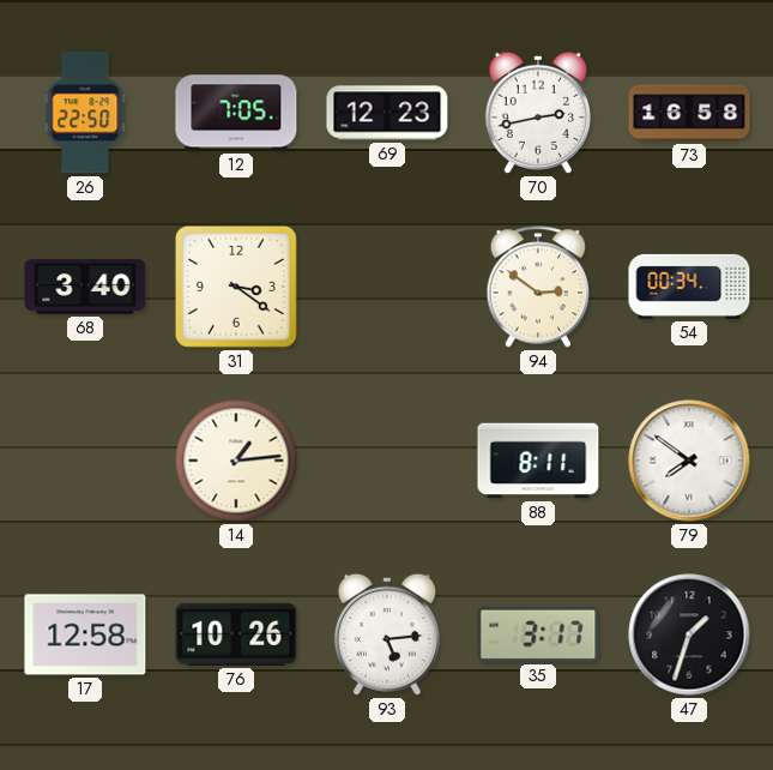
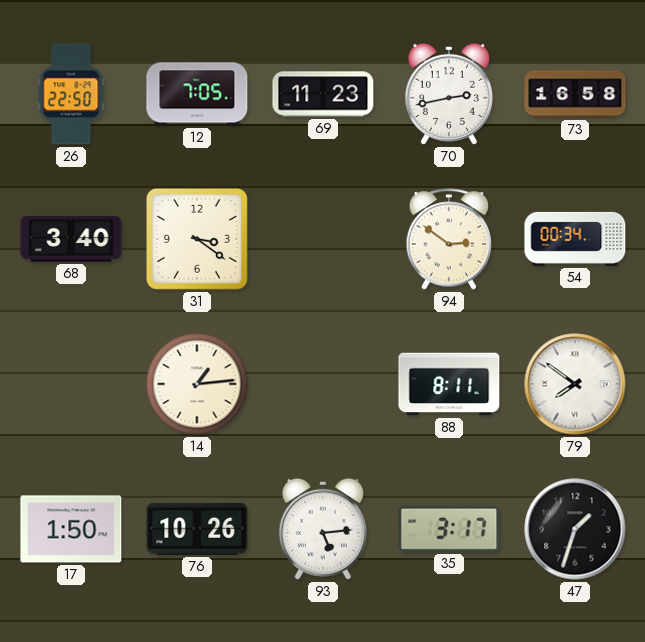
69: 12:23 -> 11:23 (323, 94)
17: 12:58 -> 1:50 (71, 529)
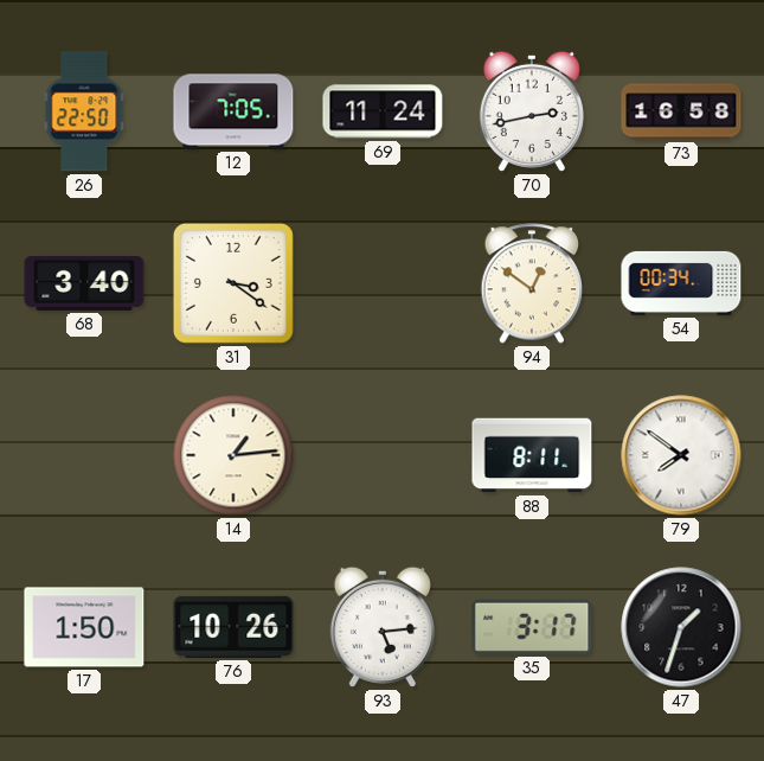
69: 11:23 -> 11:24 (383, 111)
94: 2:51 -> 12:51 (532, 283)
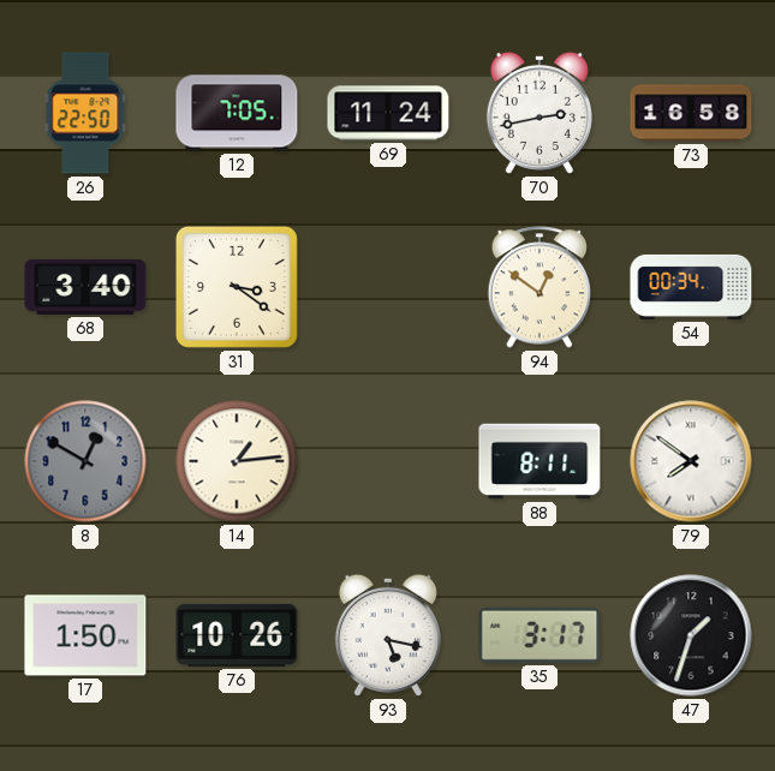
8: none -> 12:50 (85, 461)
93: 5:14 -> 5:17 (388, 635)
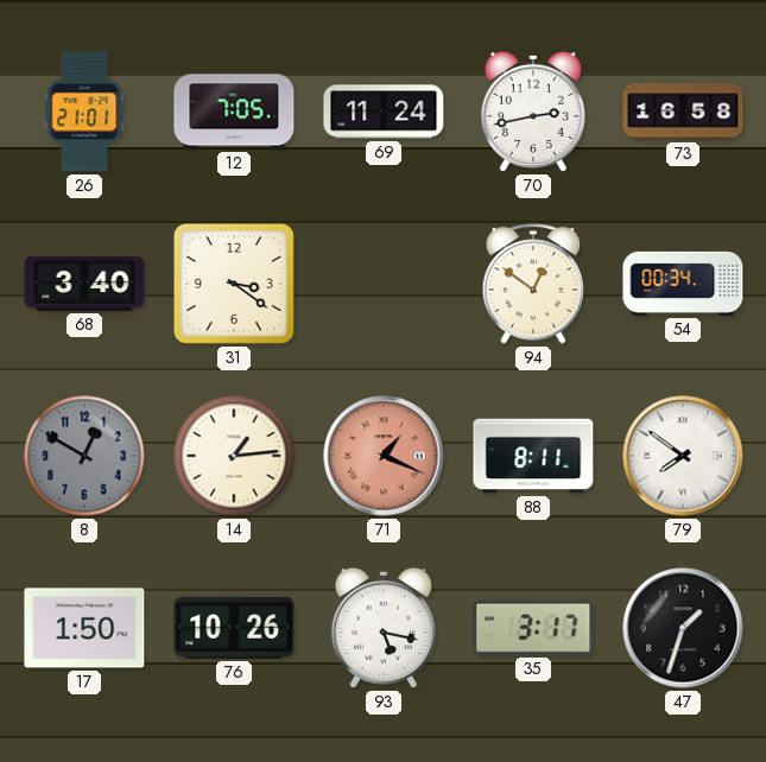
26: 22:50 -> 21:01 (84, 112)
71: none -> 1:19 (384, 456)
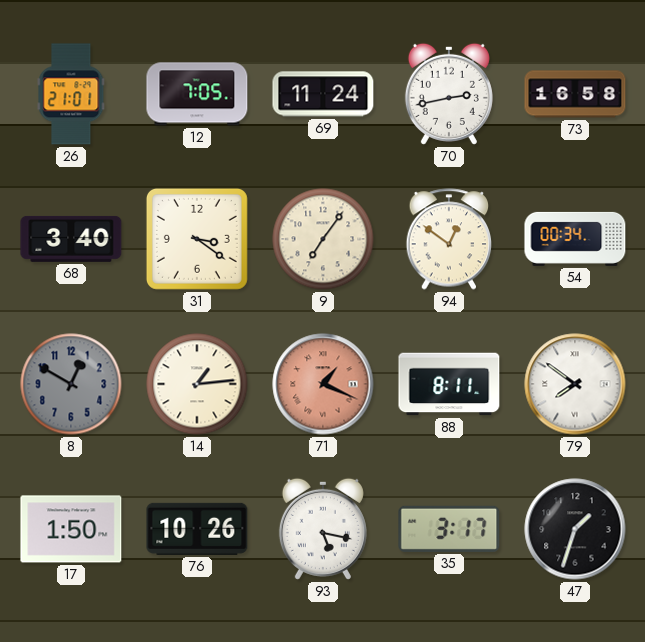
9: none -> 7:06 (323, 239)
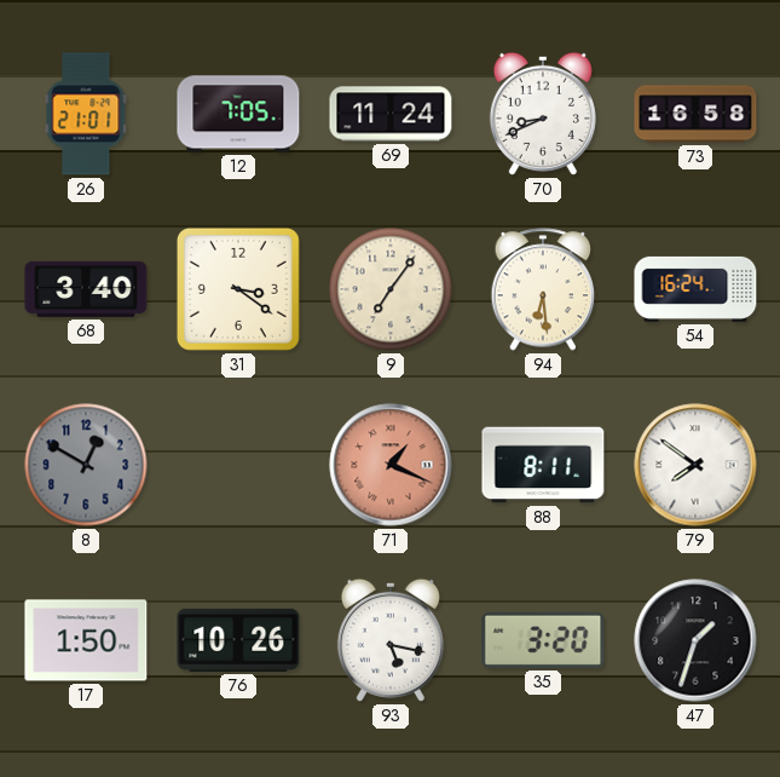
70: 2:43 -> 8:41 (543, 114)
94: 12:51 -> 6:29 (543, 289)
54: 00:34 -> 16:24 (695, 289)
14: 1:14 -> none (197, 384)
35: 3:17 -> 3:20 (543, 640)
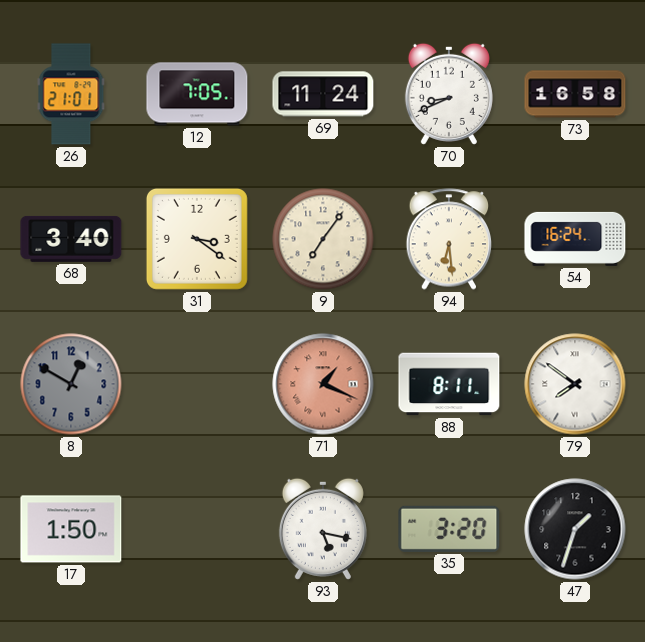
76: 10:26 -> none (238, 640)
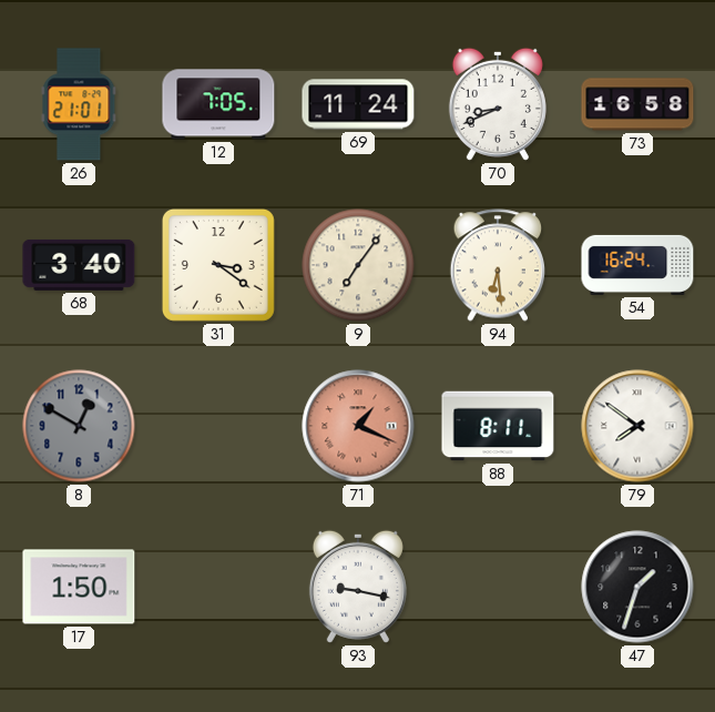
93: 5:17 -> 9:17 (358, 587)
35: 3:20 -> none (449, 529)
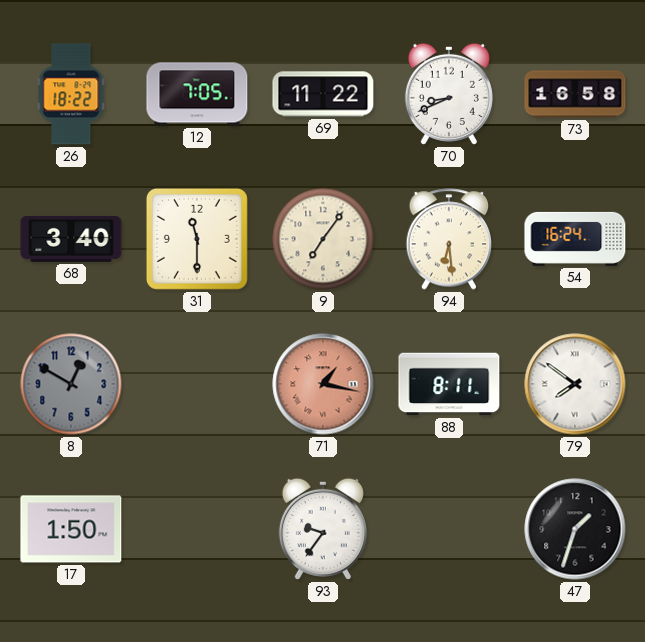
26: 21:01 -> 18:22 (71, 94)
69: 11:24 -> 11:22 (323, 94)
31: 3:21 -> 11:30 (197, 239)
71: 1:19 -> 1:17 (323, 384)
93: 9:17 -> 9:36 (323, 529)
